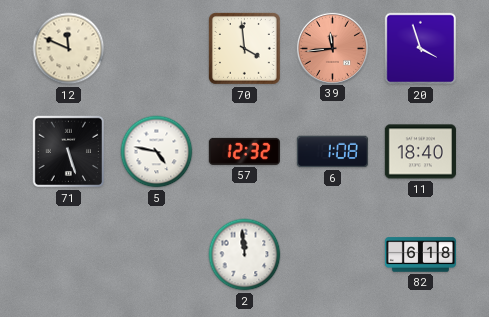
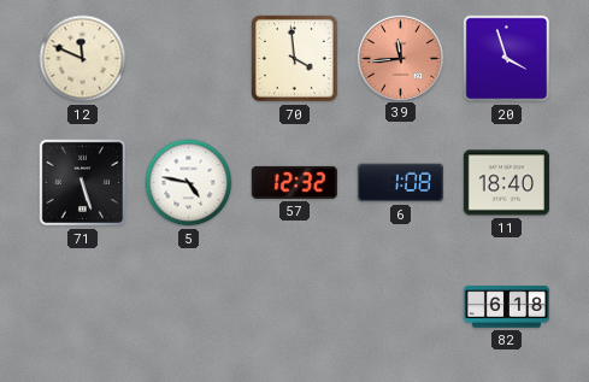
2: 11:59 -> none (245, 255)
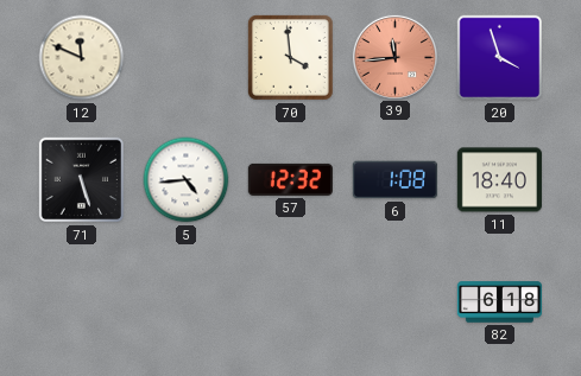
5: 4:47 -> 4:44 (187, 180)
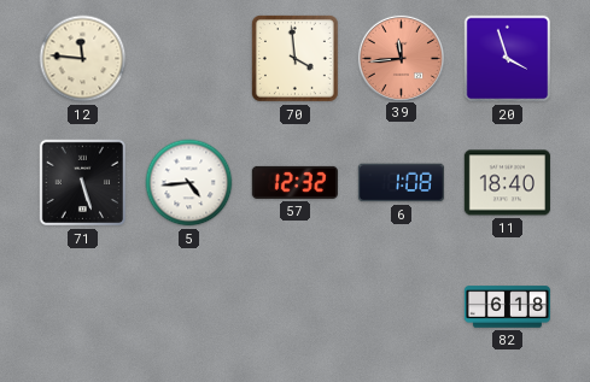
12: 11:49 -> 11:46 (83, 59)
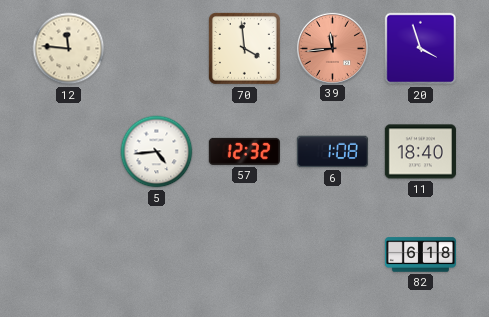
71: 5:27 -> none (83, 183)
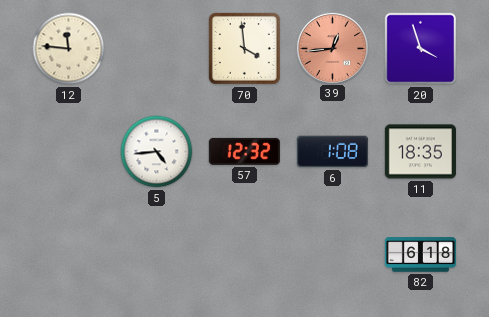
39: 11:44 -> 12:44 (332, 48)
11: 18:40 -> 18:35 (420, 152)
